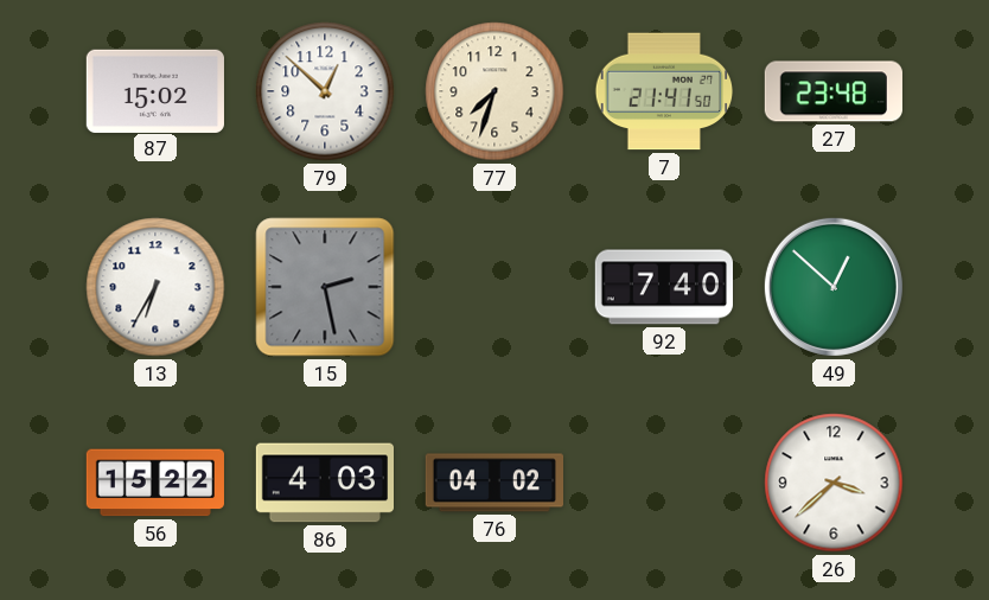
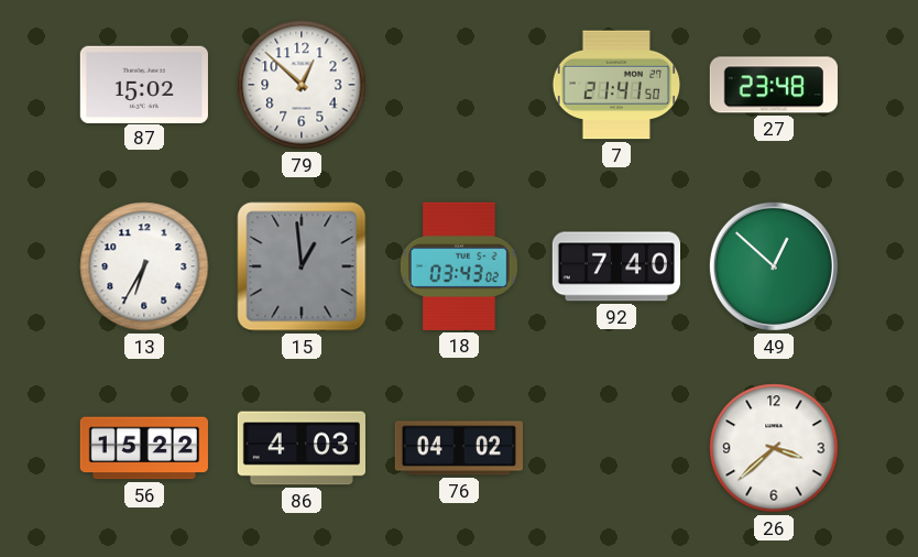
77: 7:33 -> none (494, 91)
15: 2:28 -> 12:59 (302, 266)
18: none -> 03:43 (459, 266)
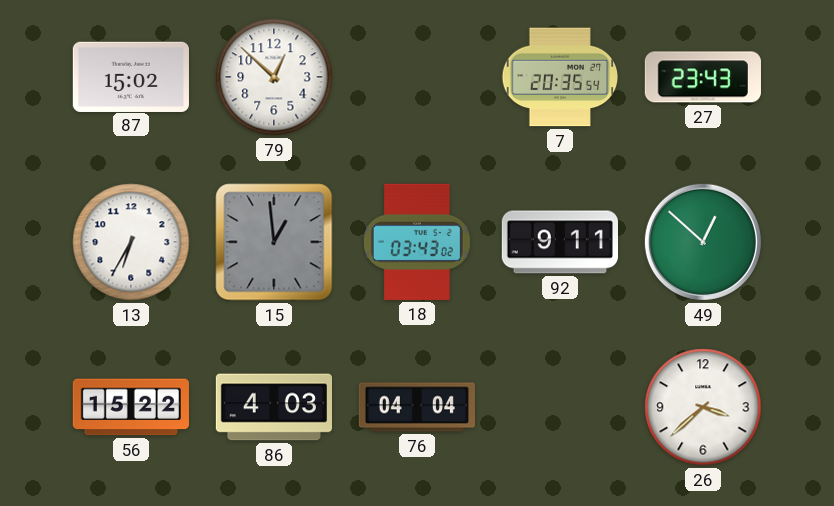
7: 21:41 -> 20:35 (560, 77)
27: 23:48 -> 23:43 (703, 77)
92: 7:40 -> 9:11 (559, 242)
76: 04:02 -> 04:04 (416, 407)
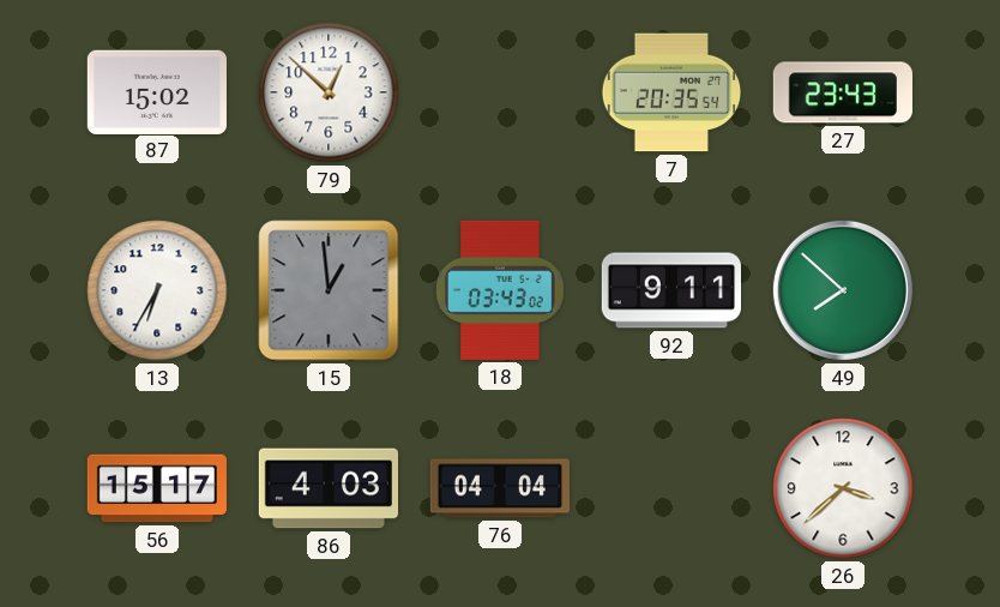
49: 12:52 -> 7:52 (843, 290)
56: 15:22 -> 15:17 (157, 488)
